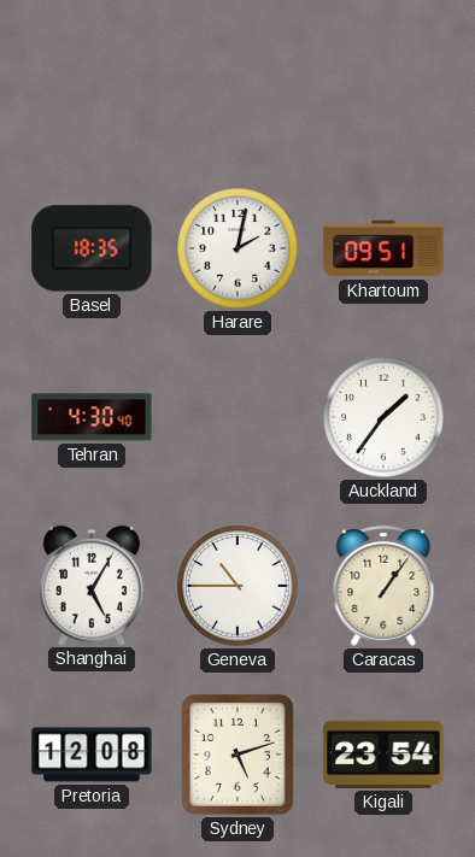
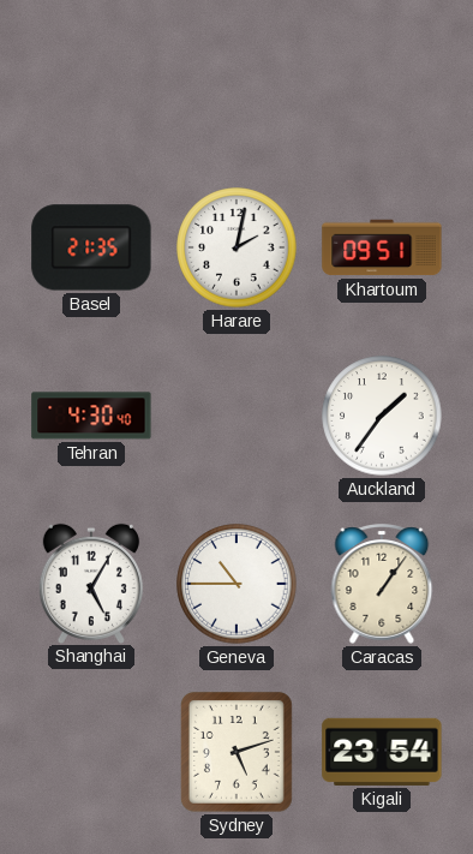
Basel: 18:35 -> 21:35 (91, 247)
Pretoria: 12:08 -> none (92, 755)
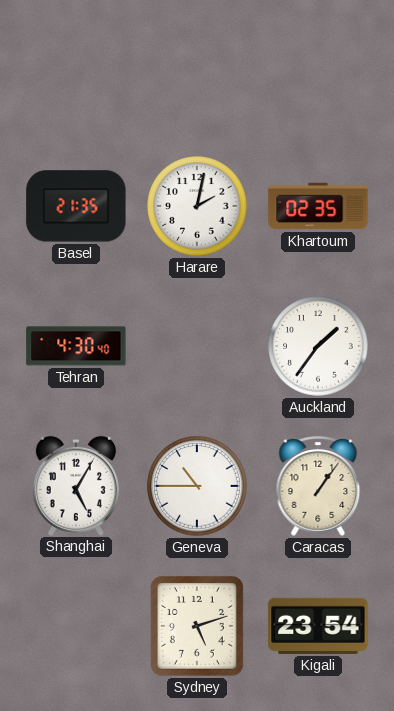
Khartoum: 09:51 -> 02:35 (318, 206)
